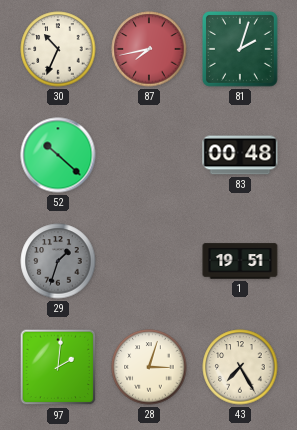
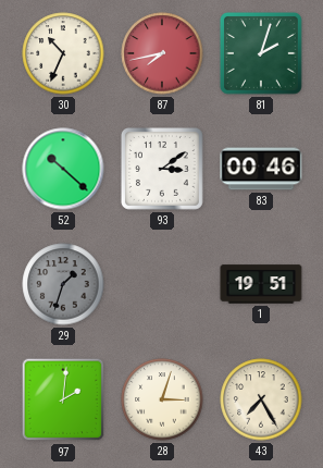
93: none -> 3:09 (162, 169)
83: 00:48 -> 00:46 (261, 169)
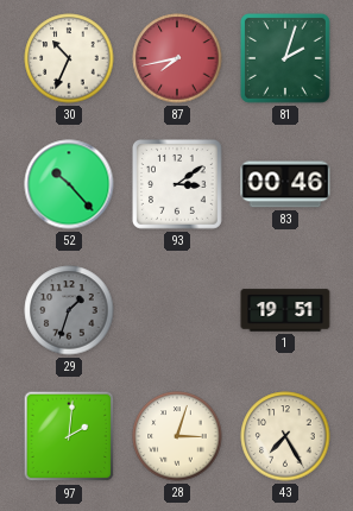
52: 10:22 -> 10:23 (69, 184)
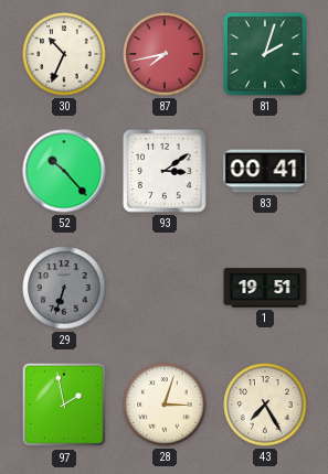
83: 00:46 -> 00:41 (265, 171)
29: 1:33 -> 6:33 (64, 288)
97: 2:01 -> 1:58 (64, 405)
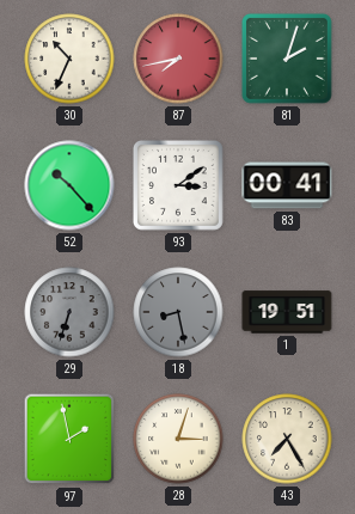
18: none -> 8:28 (178, 312)
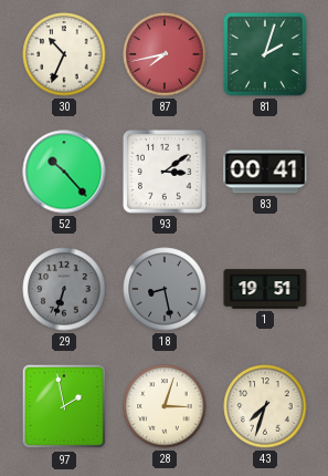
43: 7:25 -> 7:33 (265, 406)
